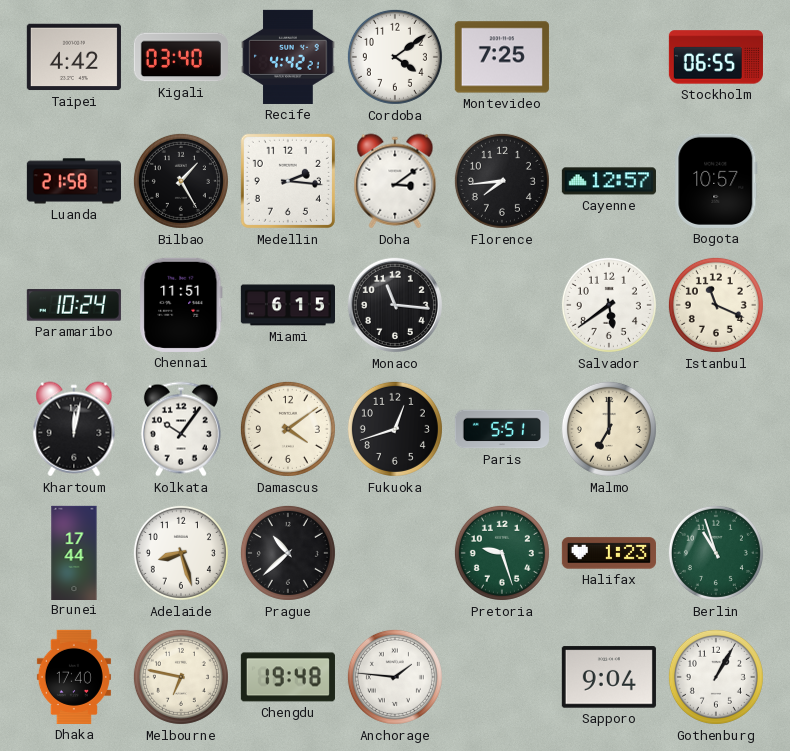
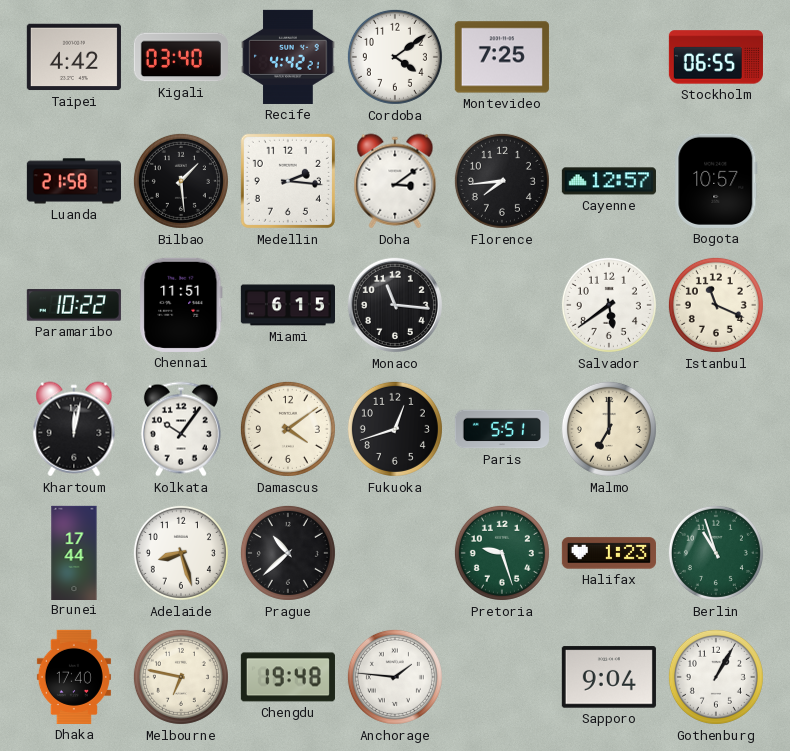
Bilbao: 1:25 -> 1:29 (181, 181)
Paramaribo: 10:24 -> 10:22 (74, 305)
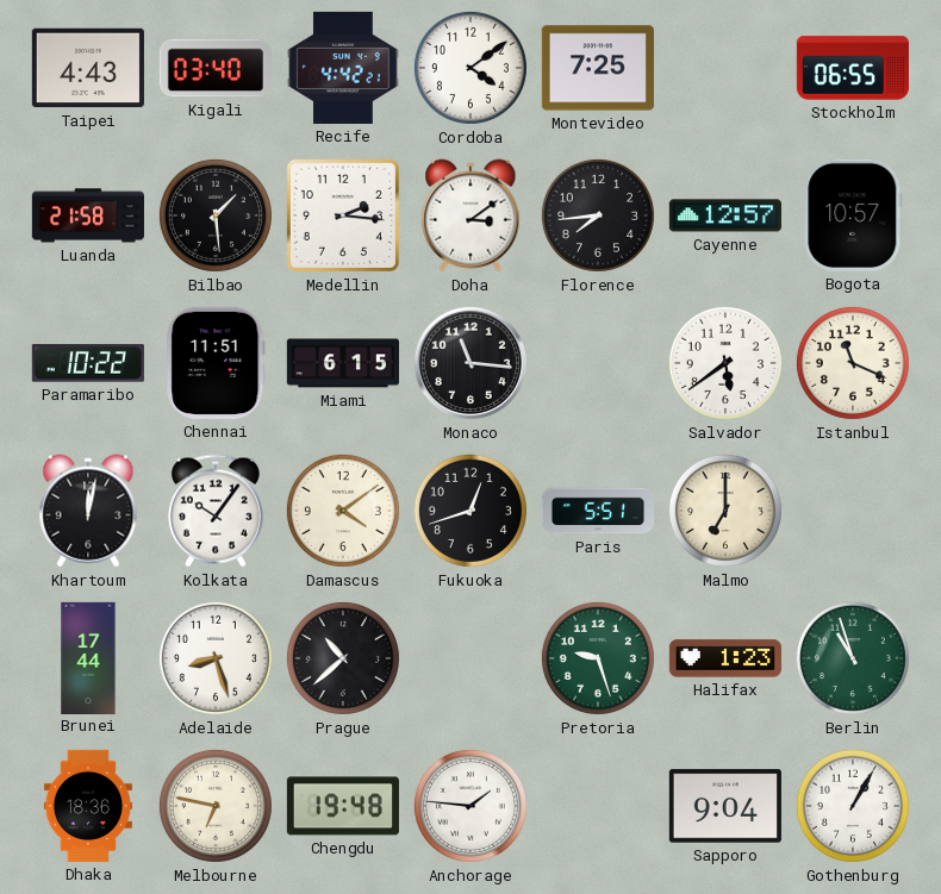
Taipei: 4:42 -> 4:43 (88, 68)
Dhaka: 17:40 -> 18:36 (88, 806)
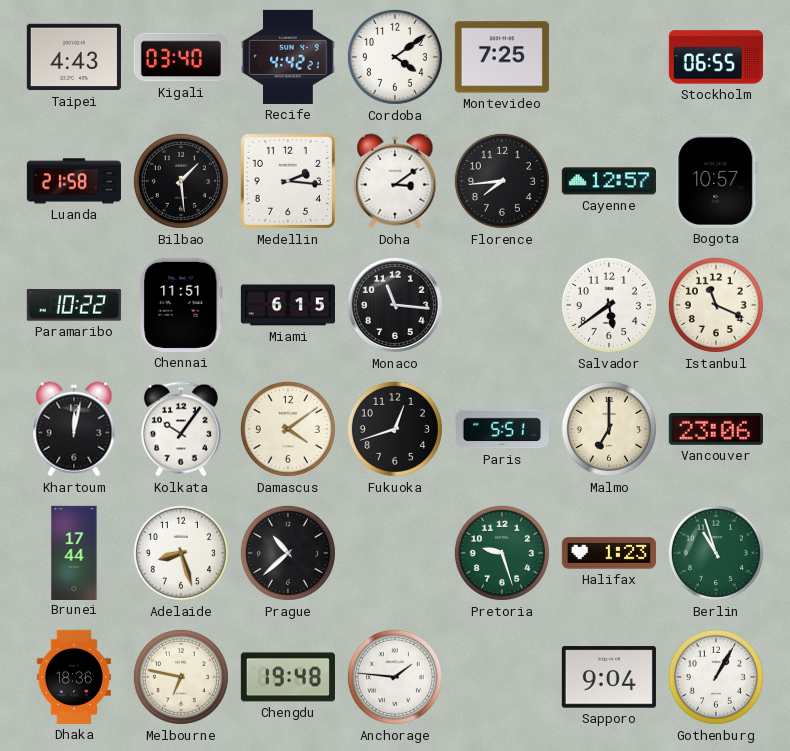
Vancouver: none -> 23:06 (716, 430)
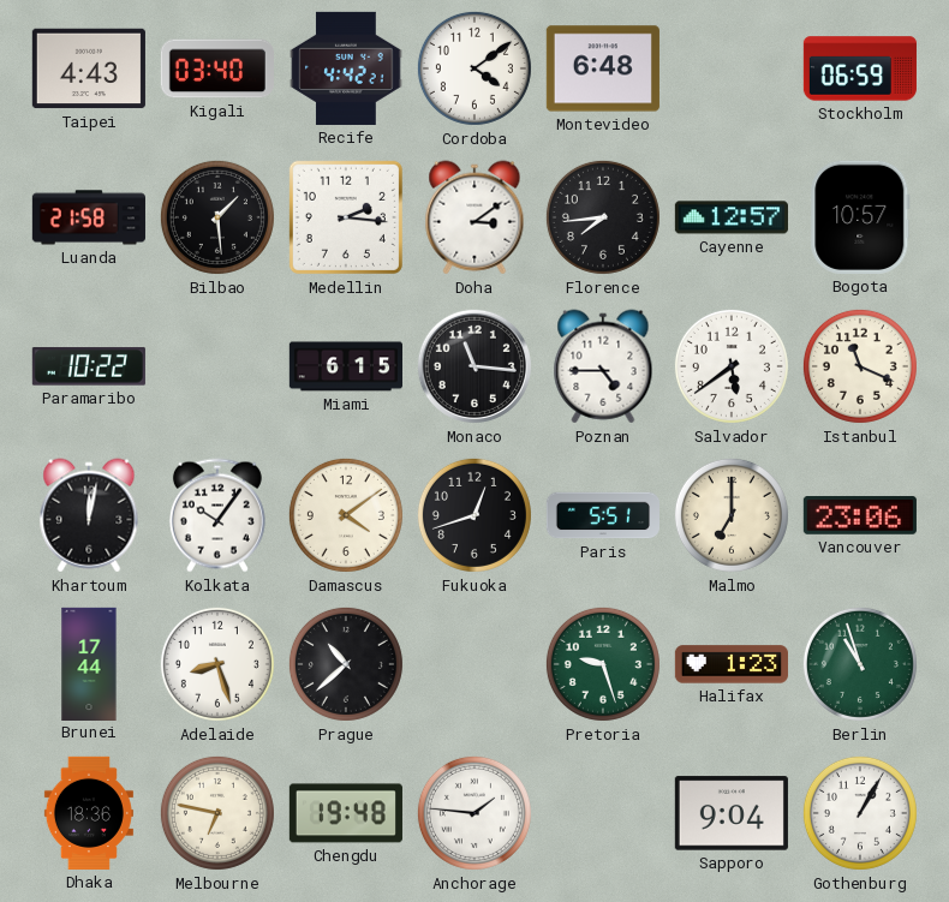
Montevideo: 7:25 -> 6:48 (603, 68)
Stockholm: 06:55 -> 06:59 (860, 68)
Chennai: 11:51 -> none (181, 305)
Poznan: none -> 4:45 (603, 366)
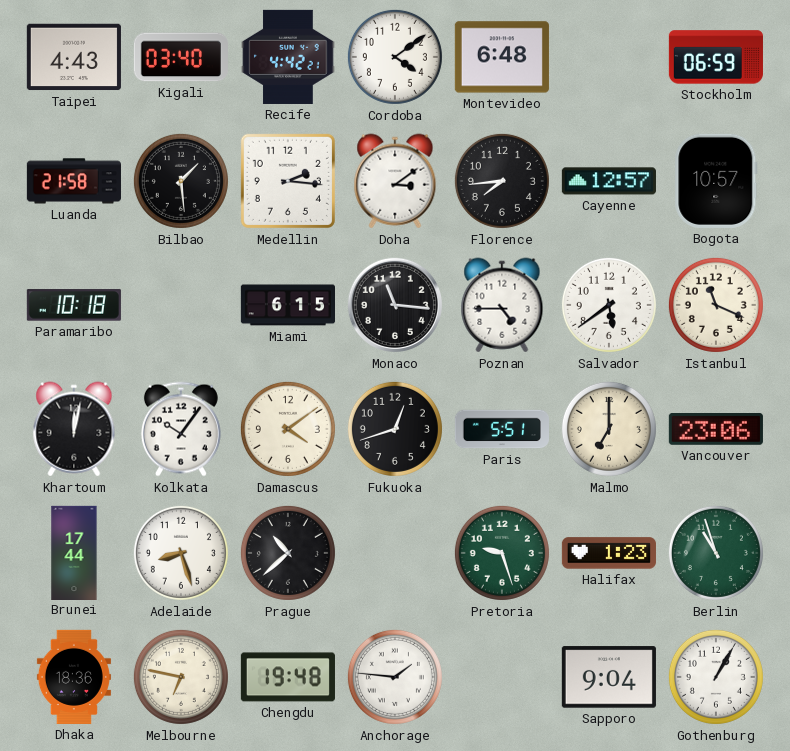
Paramaribo: 10:22 -> 10:18 (74, 305)
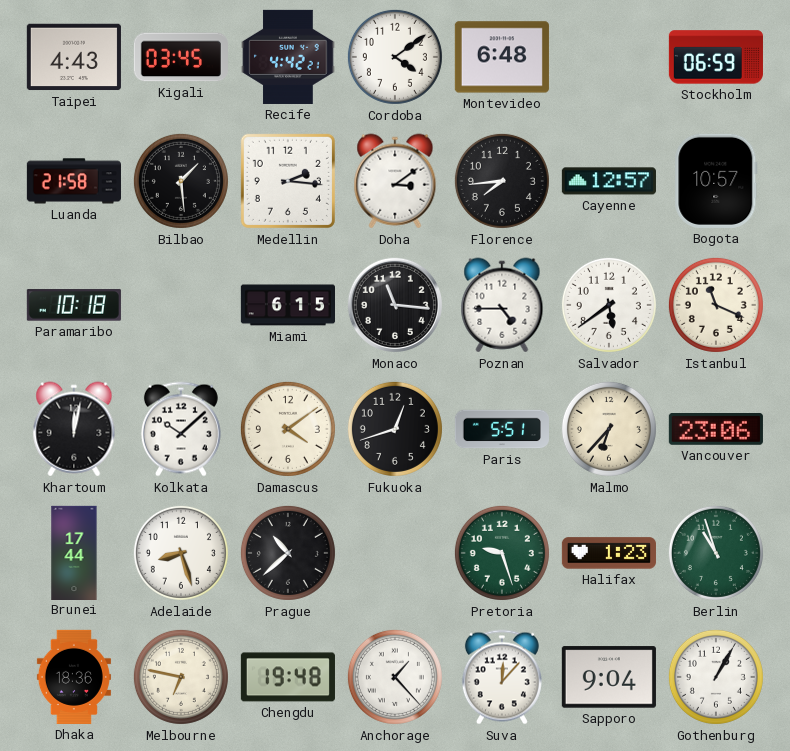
Kigali: 03:40 -> 03:45 (181, 57)
Kolkata: 10:06 -> 10:08 (181, 429)
Malmo: 7:00 -> 6:37 (609, 429)
Anchorage: 1:46 -> 1:23 (395, 677)
Suva: none -> 12:07 (502, 677)
